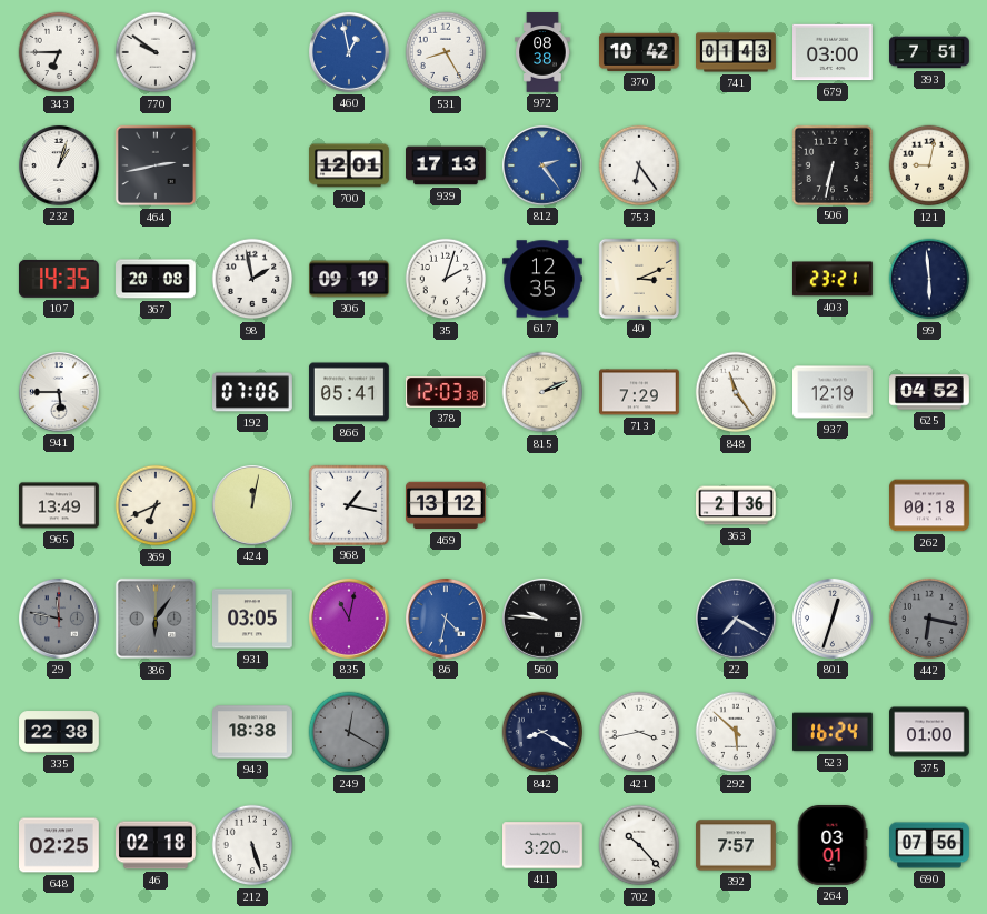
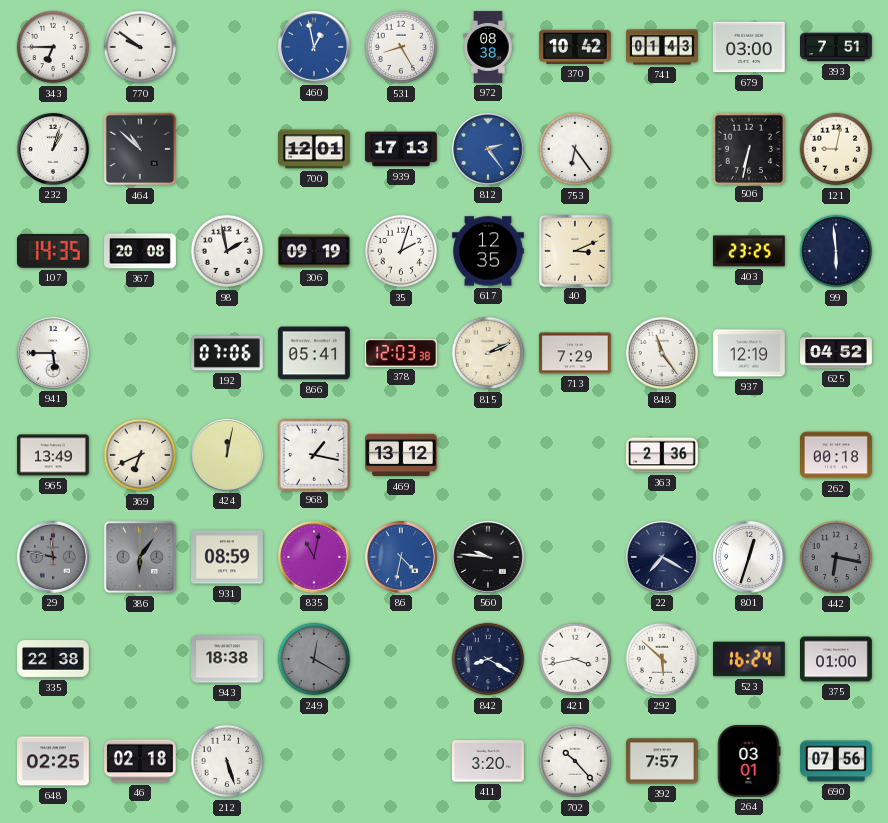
464: 2:43 -> 10:52 (140, 149)
403: 23:21 -> 23:25 (749, 251)
931: 03:05 -> 08:59 (228, 557)
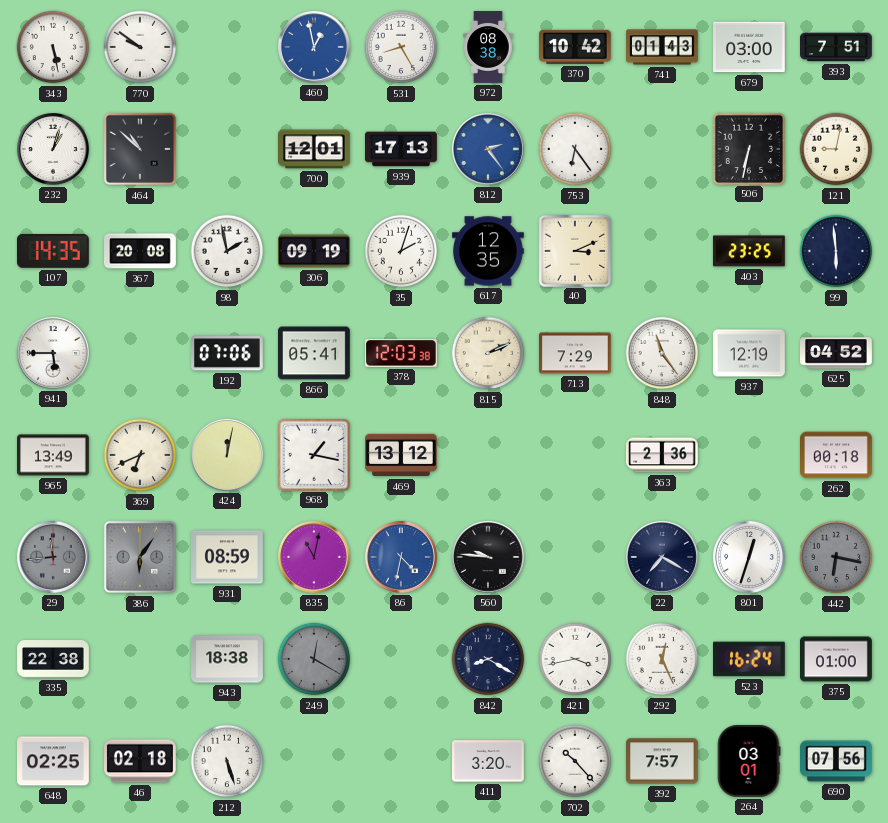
343: 6:45 -> 5:28 (53, 47)
29: 11:47 -> 11:44 (53, 557)
292: 5:52 -> 12:26 (662, 659)
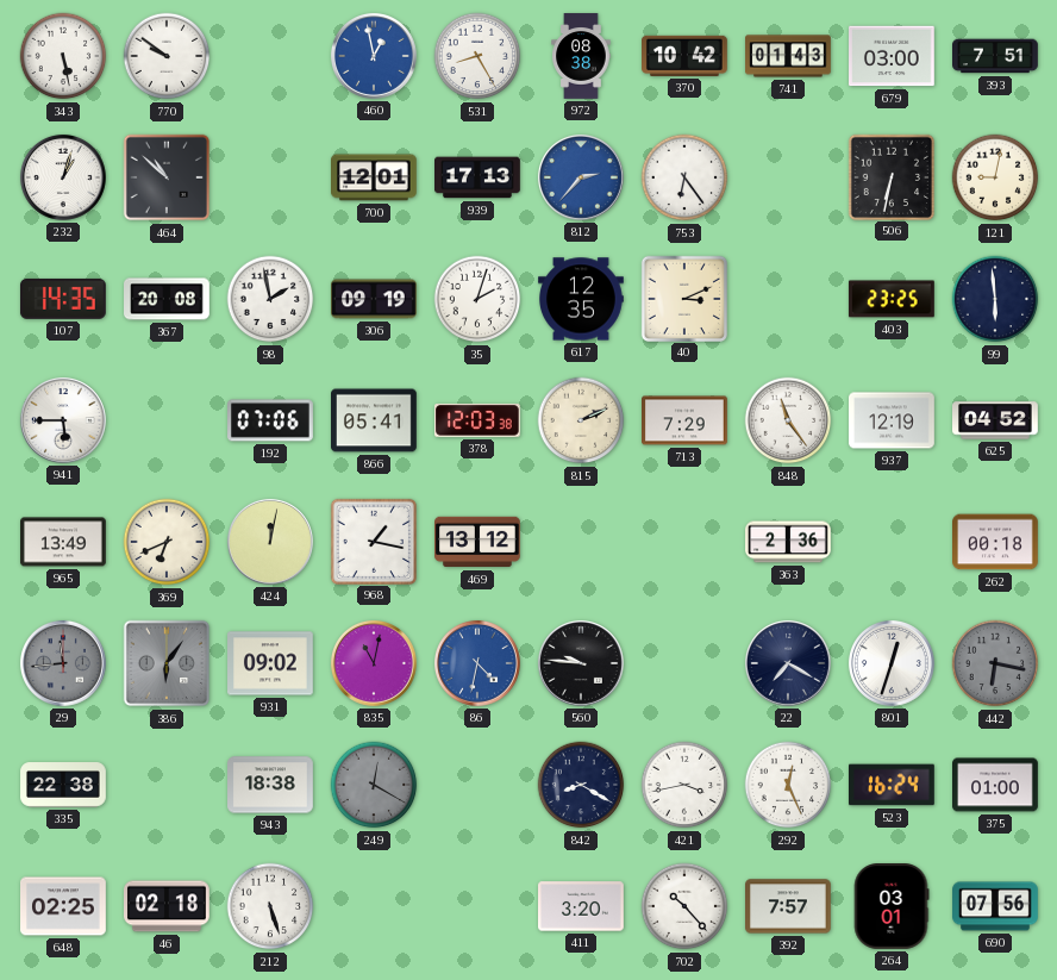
812: 2:24 -> 2:37 (581, 177)
931: 08:59 -> 09:02 (271, 663)
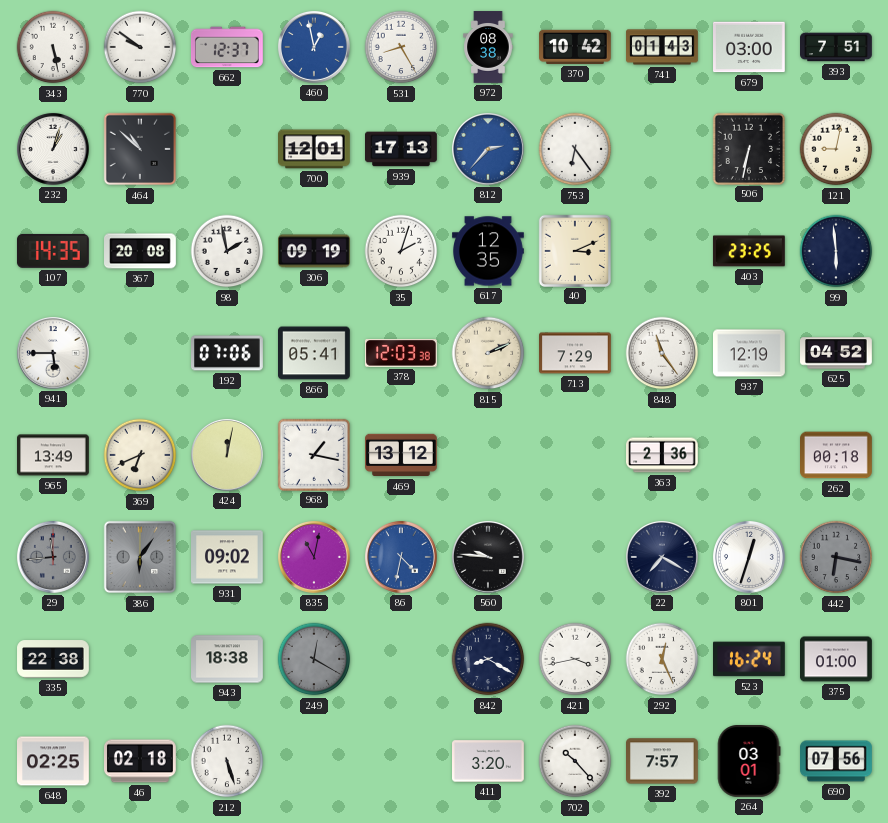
662: none -> 12:37 (228, 47)
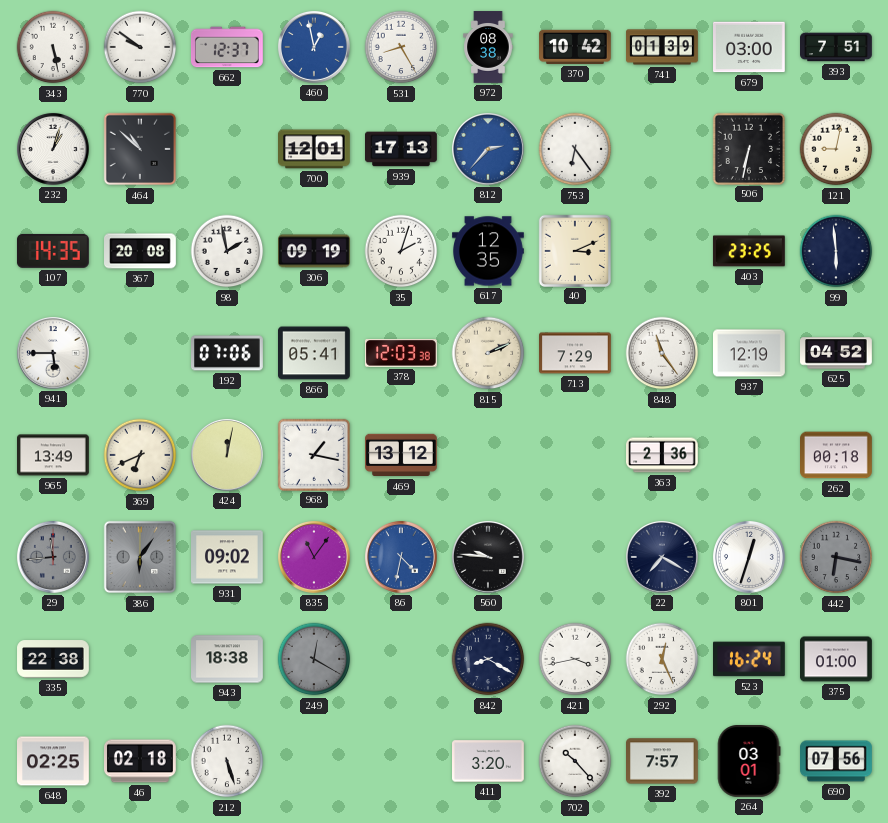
741: 01:43 -> 01:39 (662, 47)
835: 11:02 -> 11:06 (314, 557)
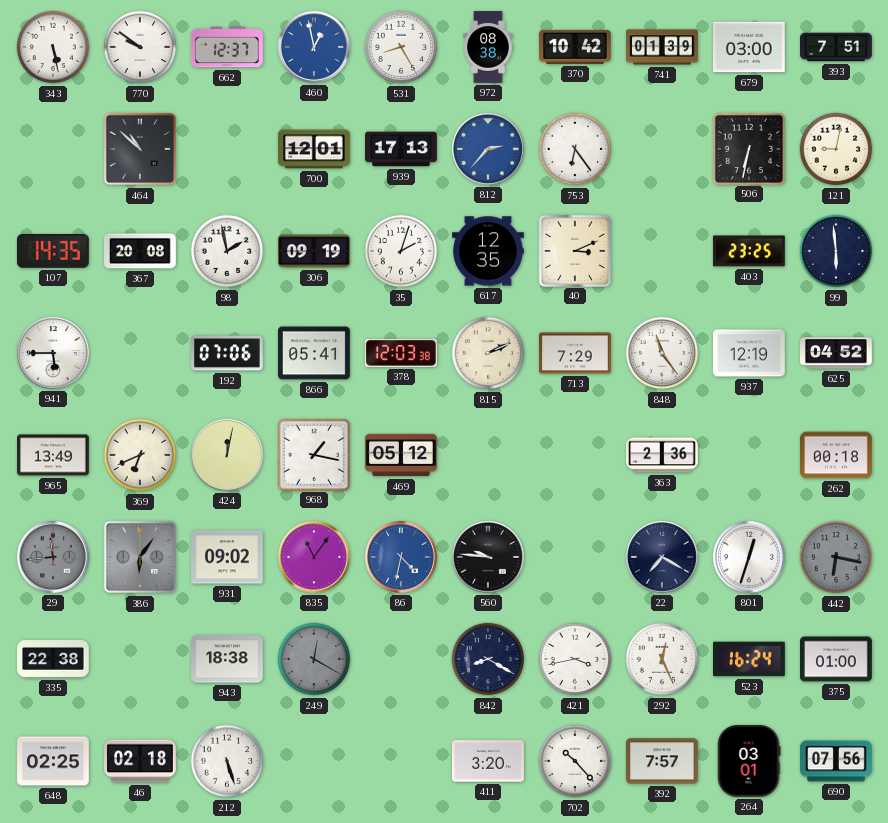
232: 1:03 -> none (53, 149)
469: 13:12 -> 05:12 (402, 455)
